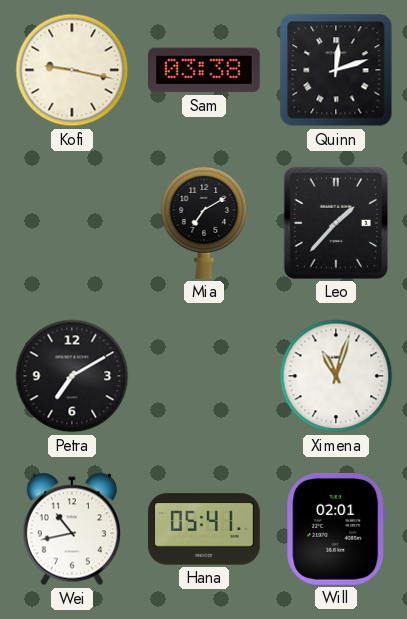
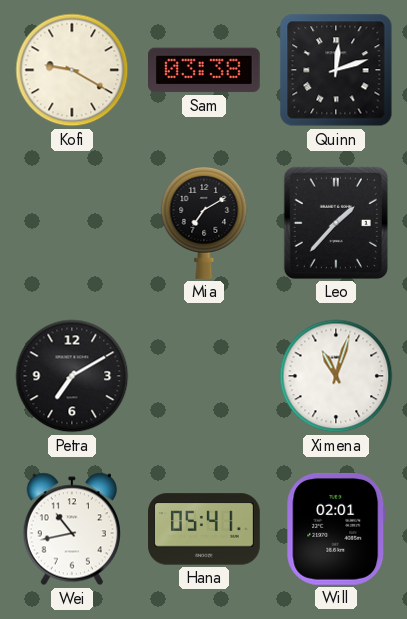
Kofi: 9:17 -> 9:20 (72, 70)
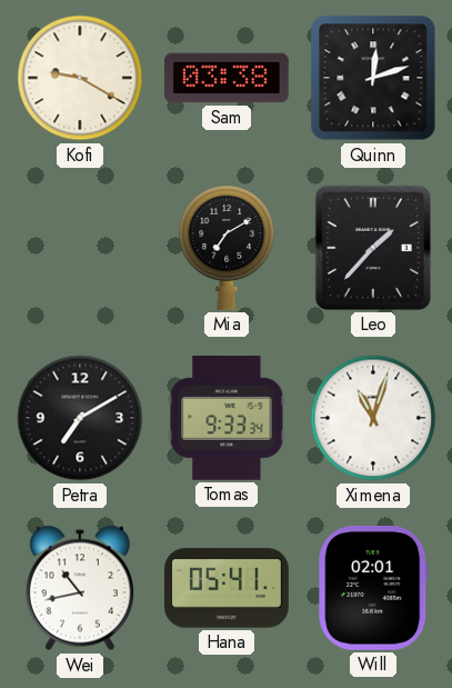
Tomas: none -> 9:33 (227, 418)
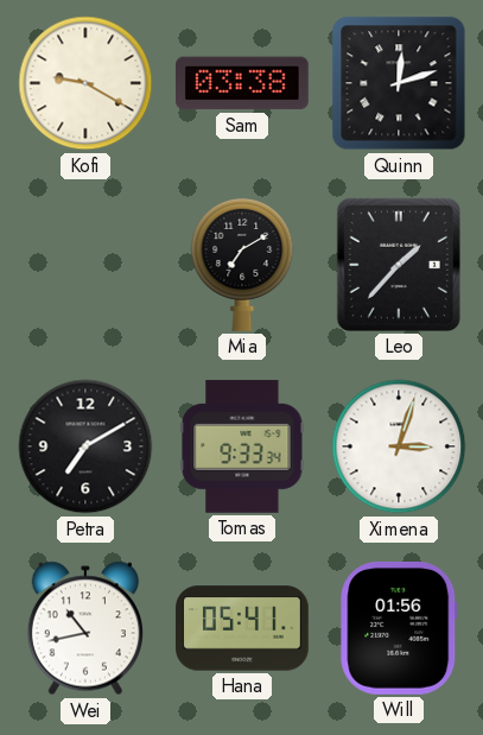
Ximena: 11:03 -> 3:03 (399, 446)
Will: 02:01 -> 01:56 (399, 629)
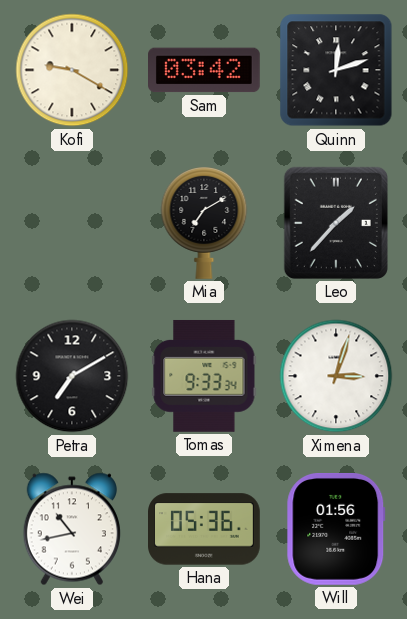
Sam: 03:38 -> 03:42 (205, 70)
Hana: 05:41 -> 05:36 (204, 529)
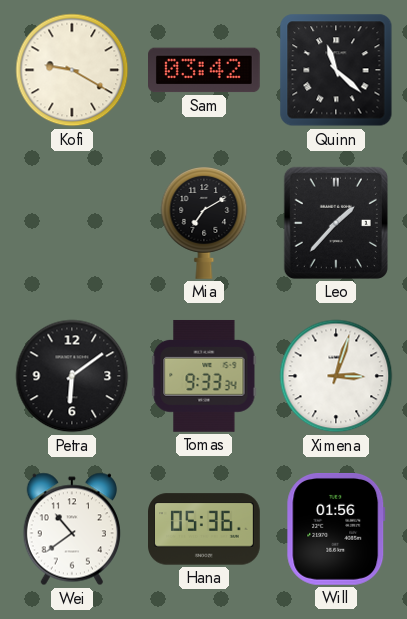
Quinn: 12:12 -> 11:22 (336, 70)
Petra: 7:10 -> 6:09 (72, 376)
Wei: 10:43 -> 10:39 (72, 529)
